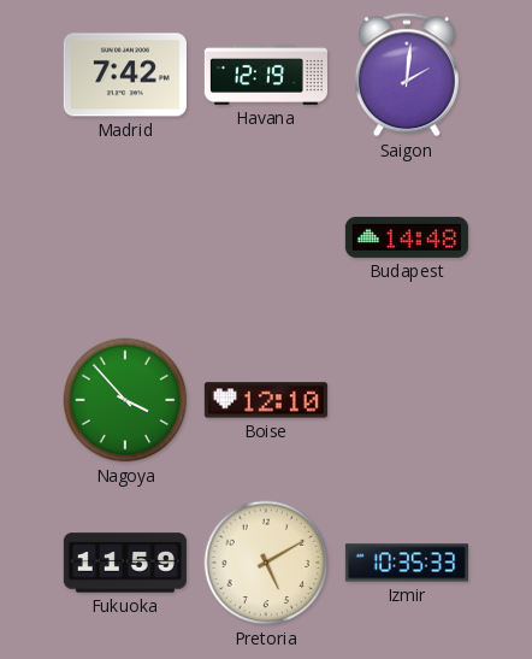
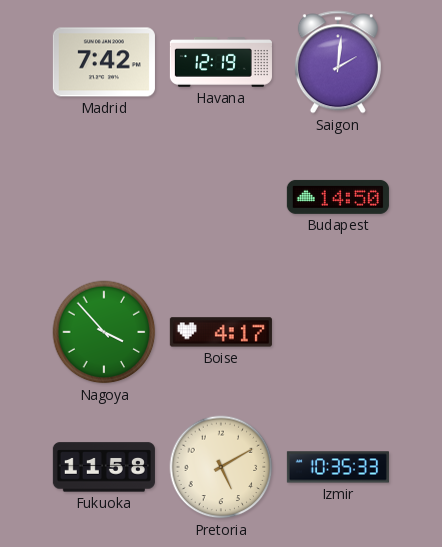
Budapest: 14:48 -> 14:50 (338, 197)
Boise: 12:10 -> 4:17 (221, 332)
Fukuoka: 11:59 -> 11:58 (104, 467)
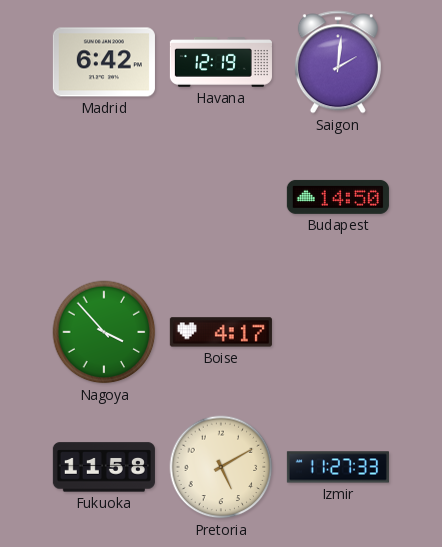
Madrid: 7:42 -> 6:42 (104, 62)
Izmir: 10:35 -> 11:27 (338, 467)
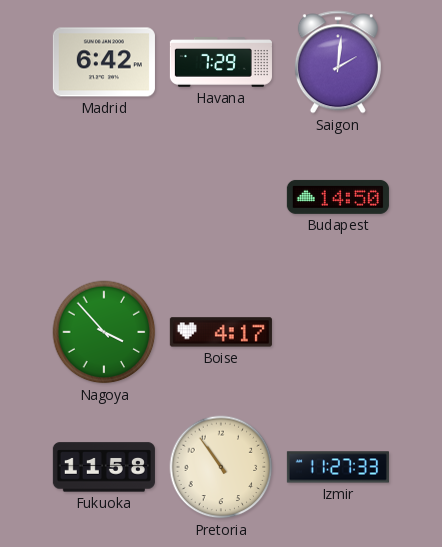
Havana: 12:19 -> 7:29 (221, 63)
Pretoria: 5:10 -> 10:54 (221, 467)
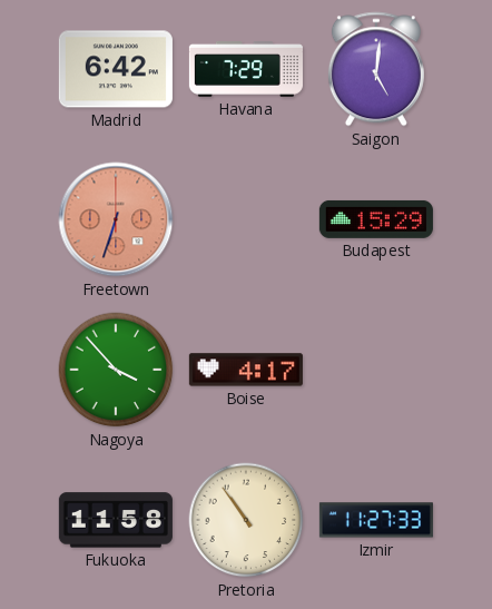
Saigon: 2:01 -> 5:01 (376, 69)
Freetown: none -> 6:33 (116, 219)
Budapest: 14:50 -> 15:29 (376, 219)
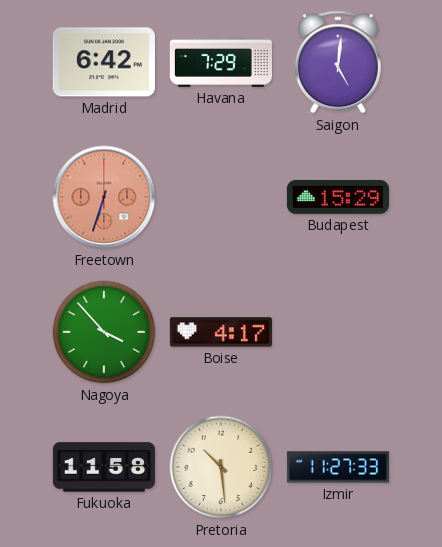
Pretoria: 10:54 -> 10:29 (221, 467)
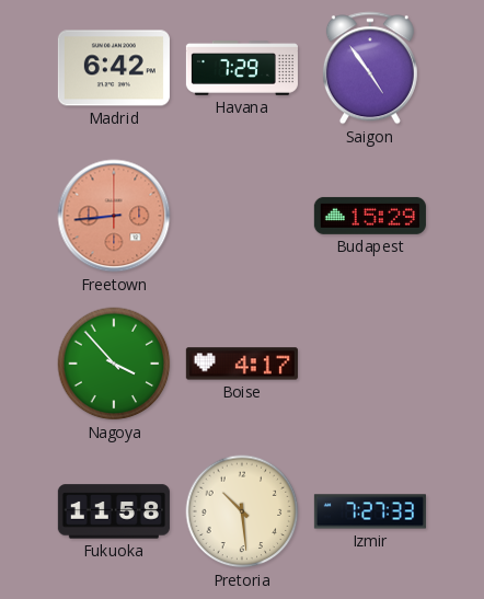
Saigon: 5:01 -> 4:54 (370, 68)
Freetown: 6:33 -> 8:44 (114, 216)
Izmir: 11:27 -> 7:27 (370, 511)
